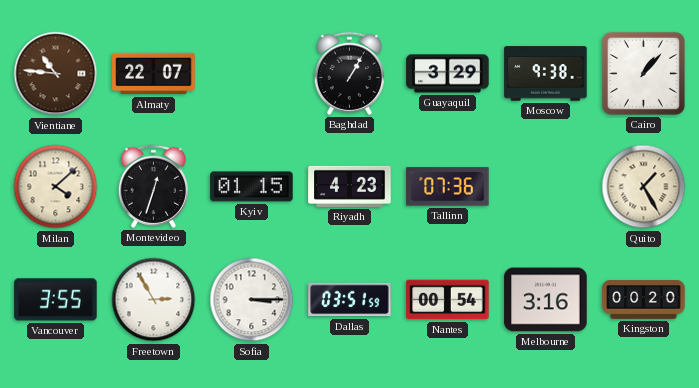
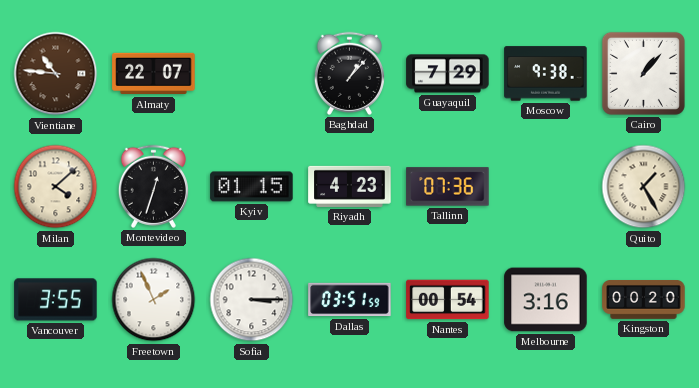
Baghdad: 1:05 -> 1:07 (349, 73)
Guayaquil: 3:29 -> 7:29 (448, 74)
Freetown: 2:55 -> 1:56 (154, 300)
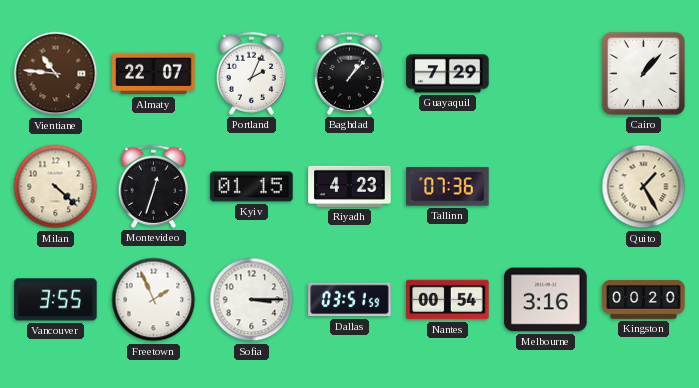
Portland: none -> 2:04 (251, 73)
Moscow: 9:38 -> none (546, 74)
Milan: 4:08 -> 4:22 (56, 187)
